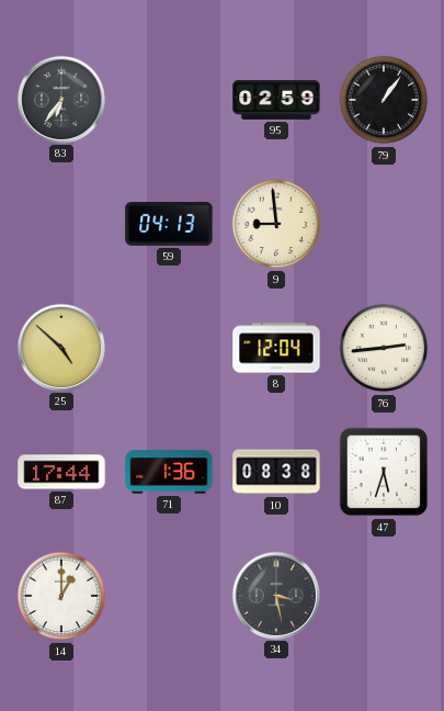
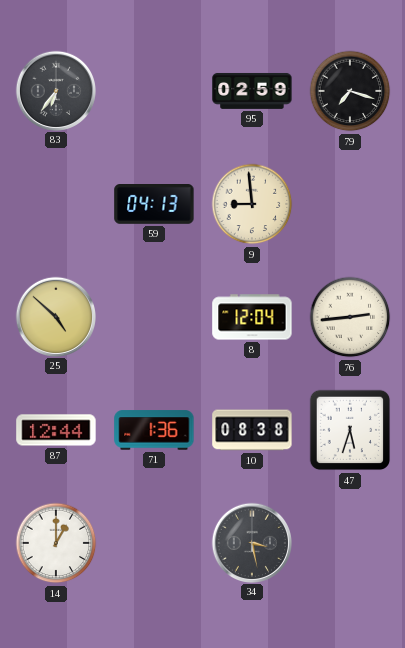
79: 1:06 -> 7:18 (350, 91)
87: 17:44 -> 12:44 (56, 430)
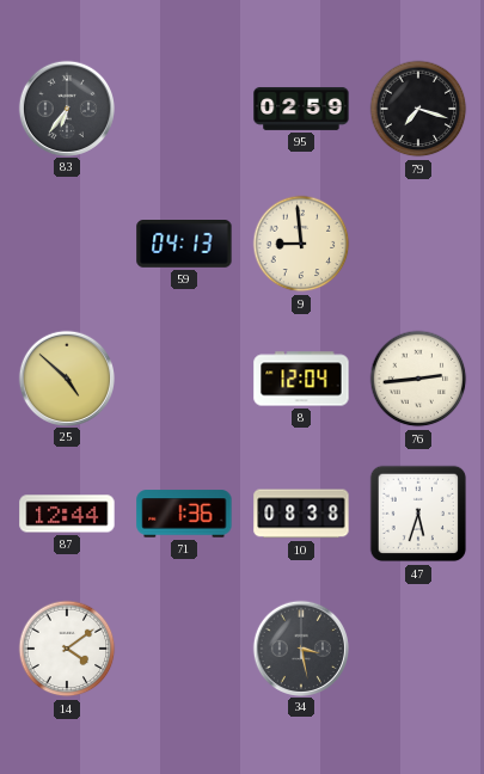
14: 1:00 -> 4:09 (67, 649)
